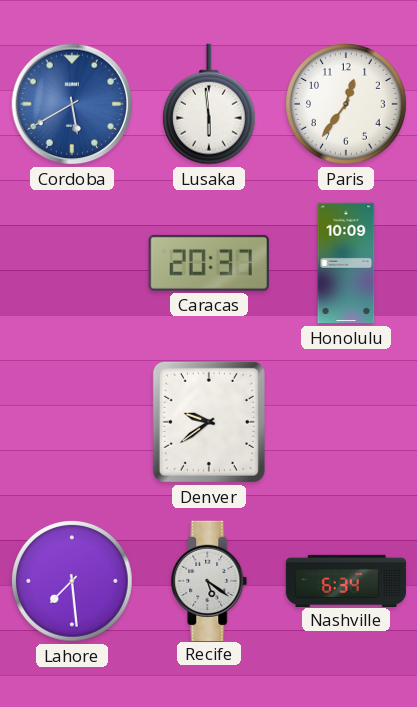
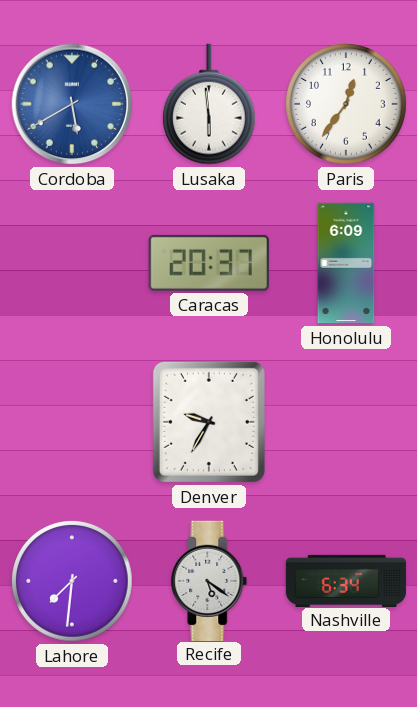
Honolulu: 10:09 -> 6:09 (346, 263)
Denver: 9:39 -> 9:35 (209, 422)
Lahore: 7:29 -> 7:31 (73, 582)
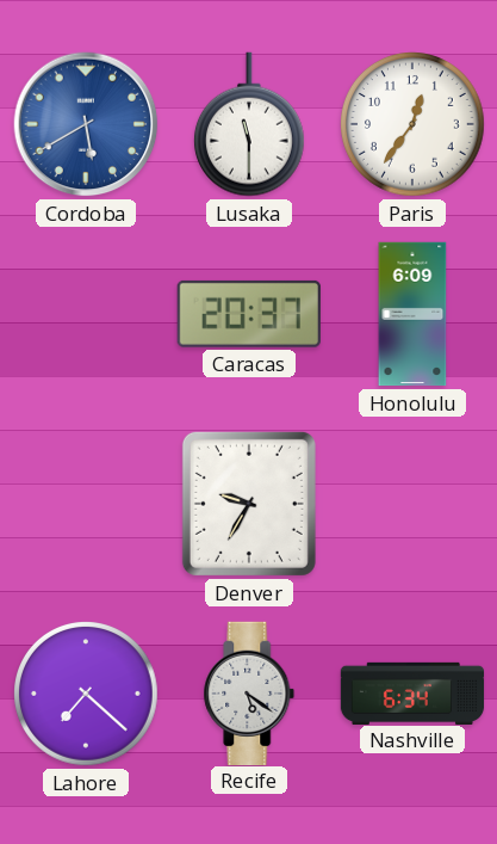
Lusaka: 5:59 -> 11:30 (249, 124)
Lahore: 7:31 -> 7:22 (87, 695)
